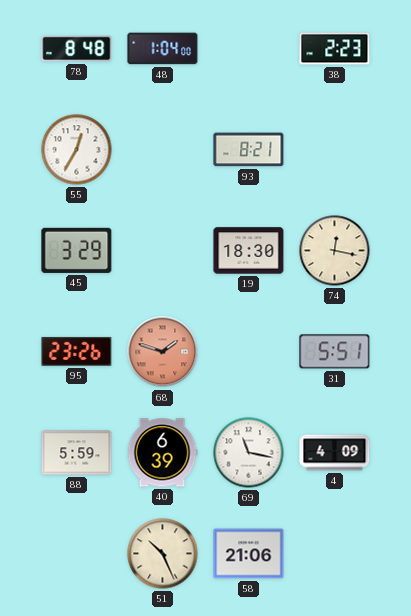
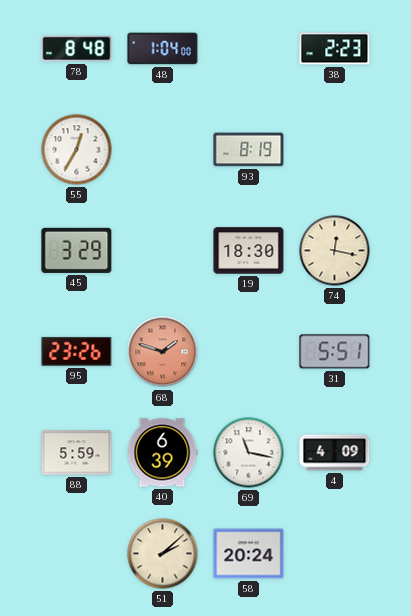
93: 8:21 -> 8:19 (249, 150)
51: 10:26 -> 2:08 (163, 554)
58: 21:06 -> 20:24 (249, 554)
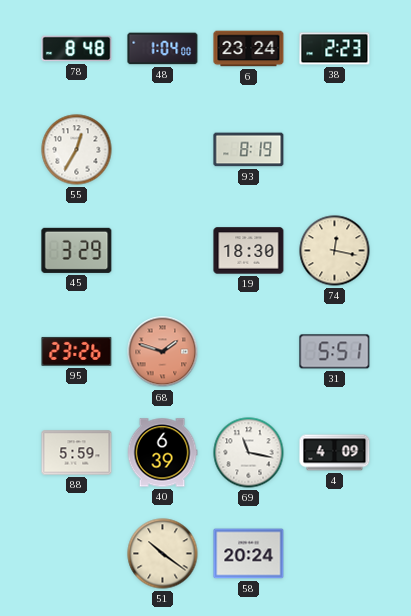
6: none -> 23:24 (249, 49)
51: 2:08 -> 10:21 (163, 554)
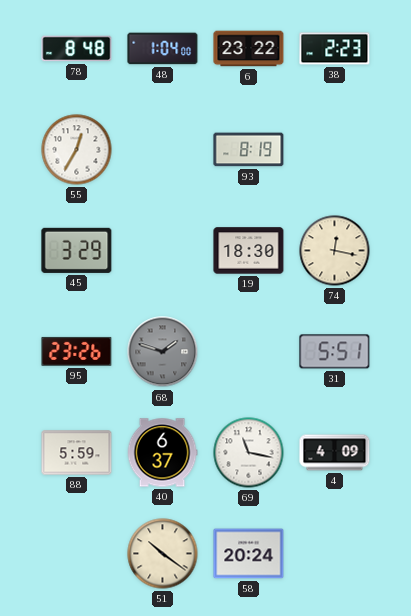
6: 23:24 -> 23:22 (249, 49)
68 dial: salmon -> grey (163, 352)
40: 6:39 -> 6:37 (162, 453)
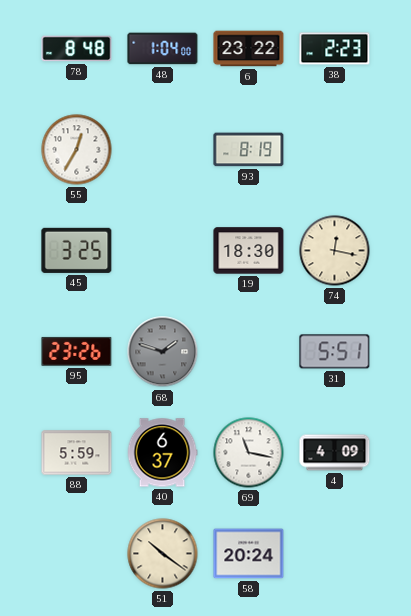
45: 3:29 -> 3:25 (77, 250)
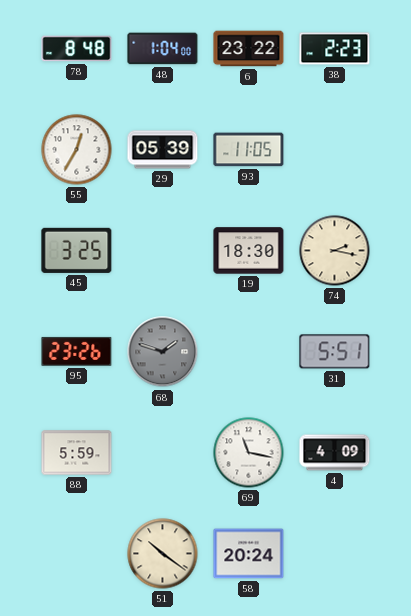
29: none -> 05:39 (163, 150)
93: 8:19 -> 11:05 (249, 150)
74: 12:17 -> 2:17 (335, 251)
40: 6:37 -> none (162, 453)
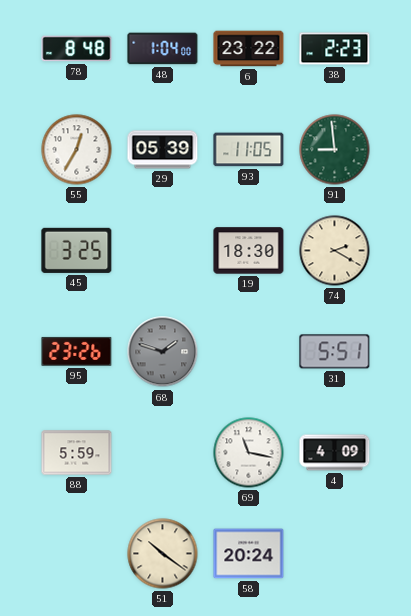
91: none -> 8:59 (335, 150)
74: 2:17 -> 2:20 (335, 251)
